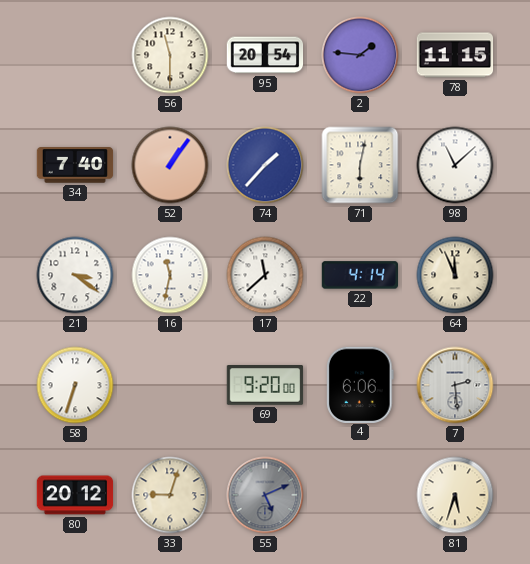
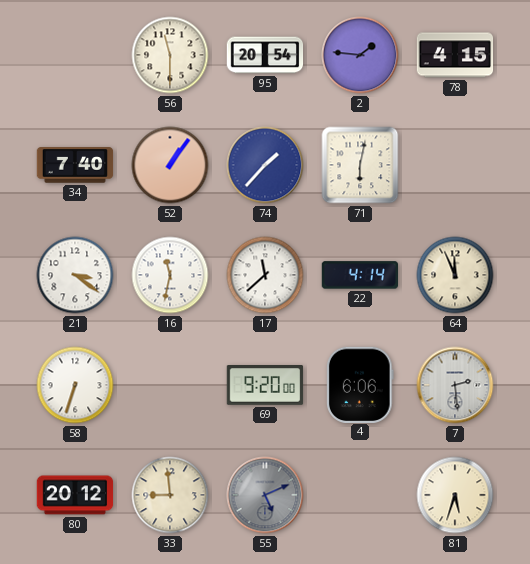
78: 11:15 -> 4:15 (455, 55)
98: 11:08 -> none (455, 165)
33: 9:03 -> 8:59 (170, 495)
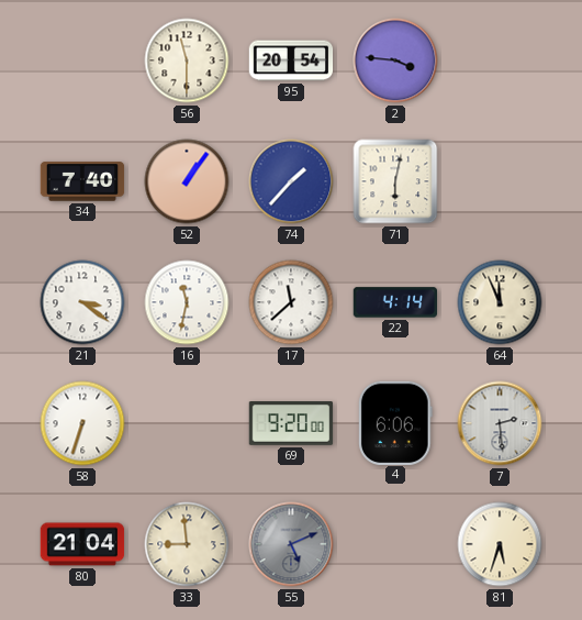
2: 1:46 -> 3:46 (395, 60)
78: 4:15 -> none (455, 55)
80: 20:12 -> 21:04 (82, 544)
